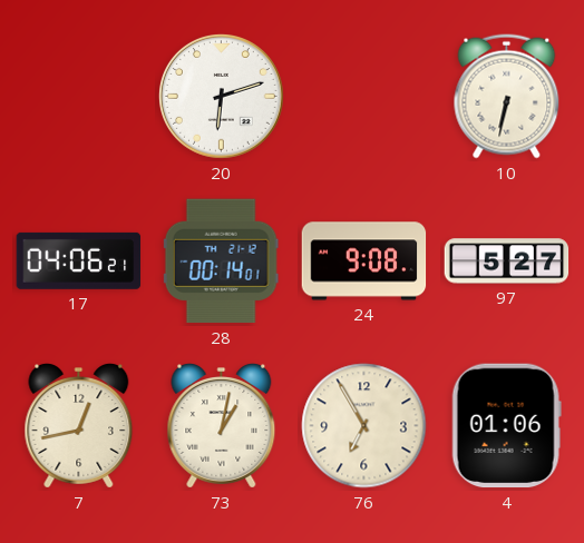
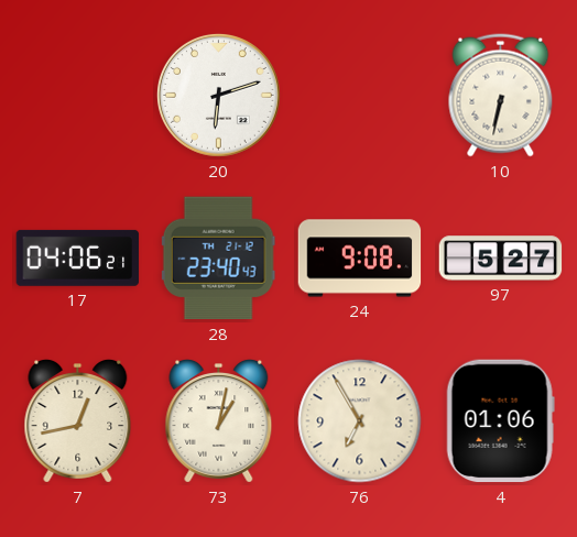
28: 00:14 -> 23:40 (218, 259)
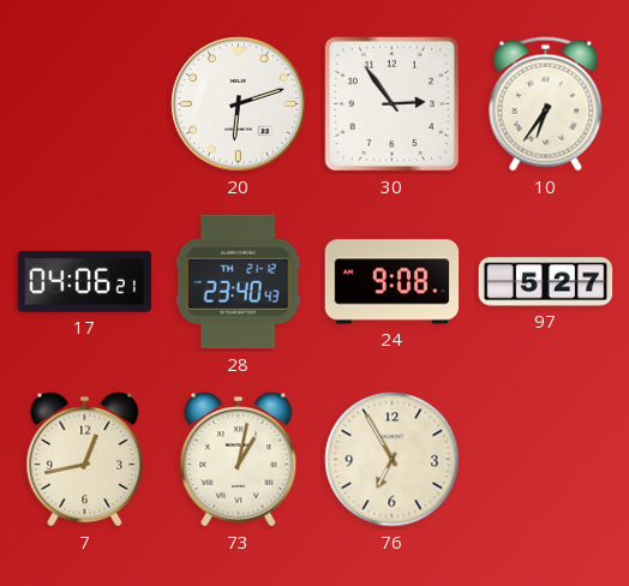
30: none -> 2:54 (391, 103)
10: 6:32 -> 6:36 (546, 104)
4: 01:06 -> none (500, 421)
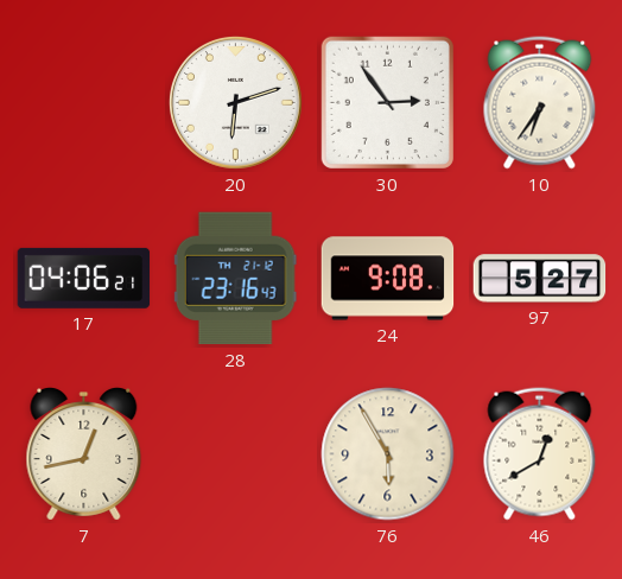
28: 23:40 -> 23:16 (235, 279)
73: 1:02 -> none (239, 460)
76: 6:55 -> 5:55 (388, 454)
46: none -> 12:40 (540, 454)
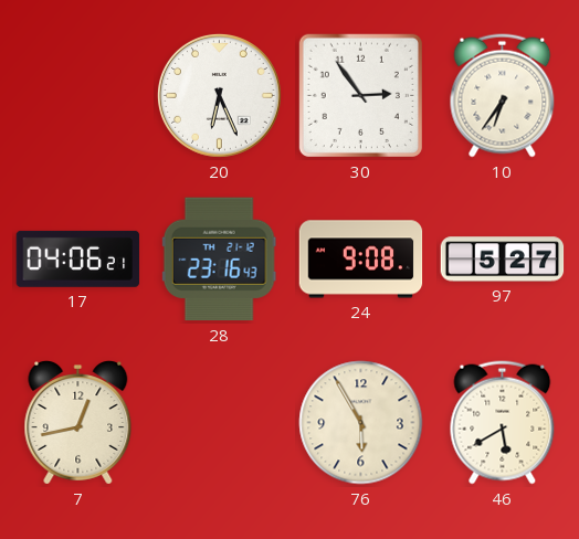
20: 6:12 -> 6:26 (219, 95)
46: 12:40 -> 5:40 (503, 423)
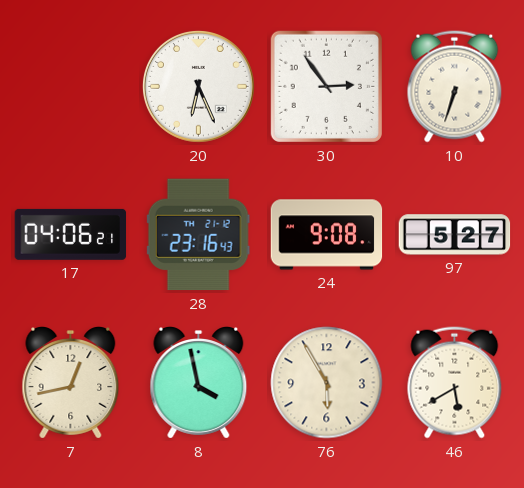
10: 6:36 -> 6:33 (455, 87)
8: none -> 3:58 (199, 383)
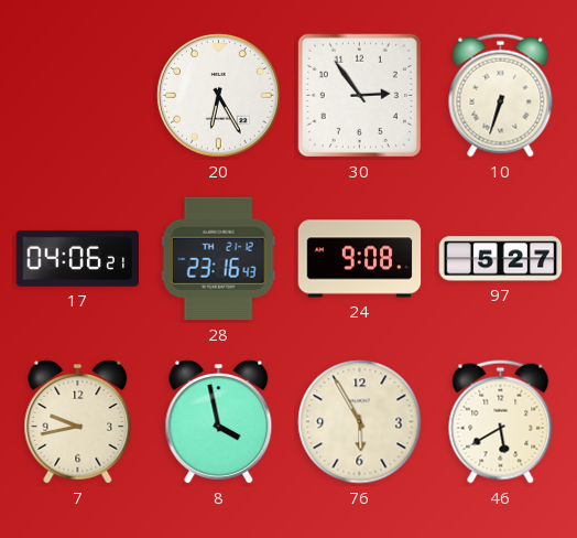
20: 6:26 -> 6:25 (218, 95)
7: 12:43 -> 9:43 (78, 422)
